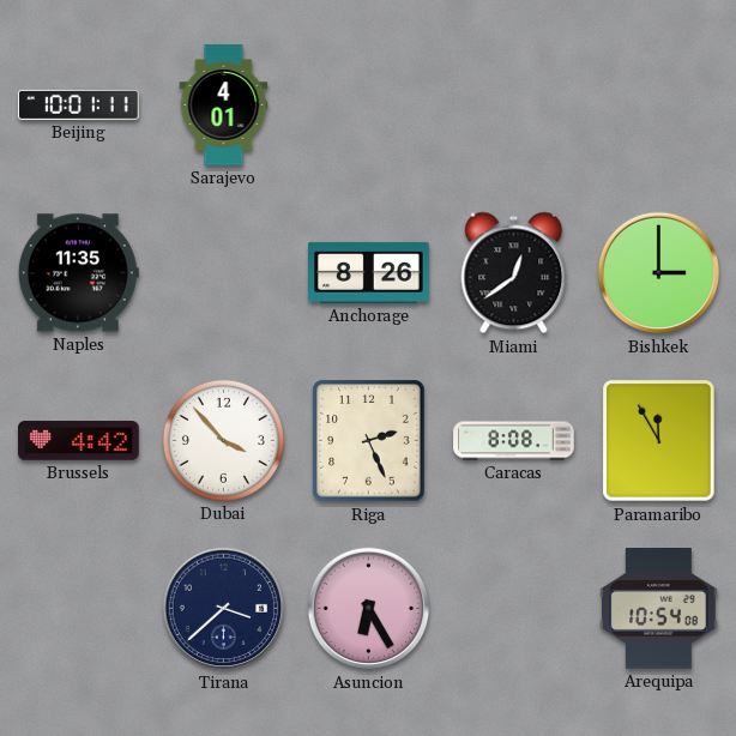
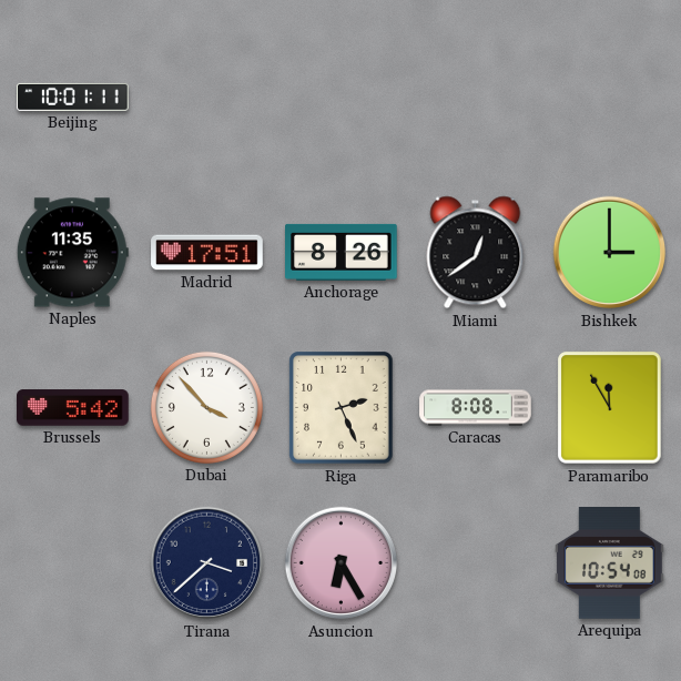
Sarajevo: 4:01 -> none (224, 105)
Madrid: none -> 17:51 (207, 253)
Brussels: 4:42 -> 5:42 (73, 408)
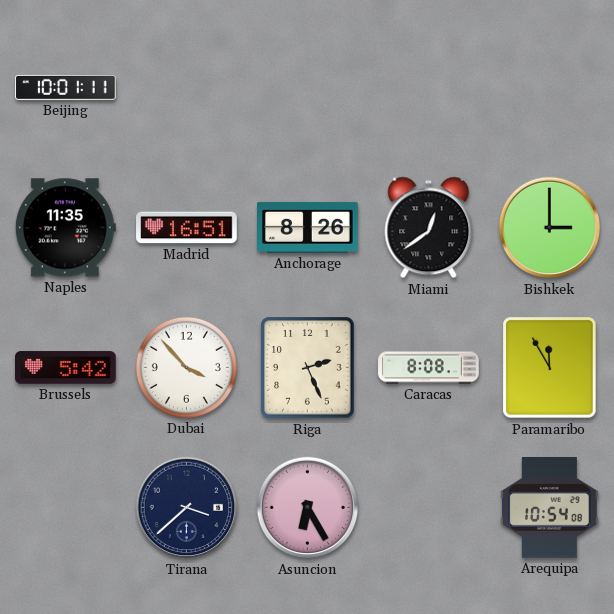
Madrid: 17:51 -> 16:51 (187, 228)
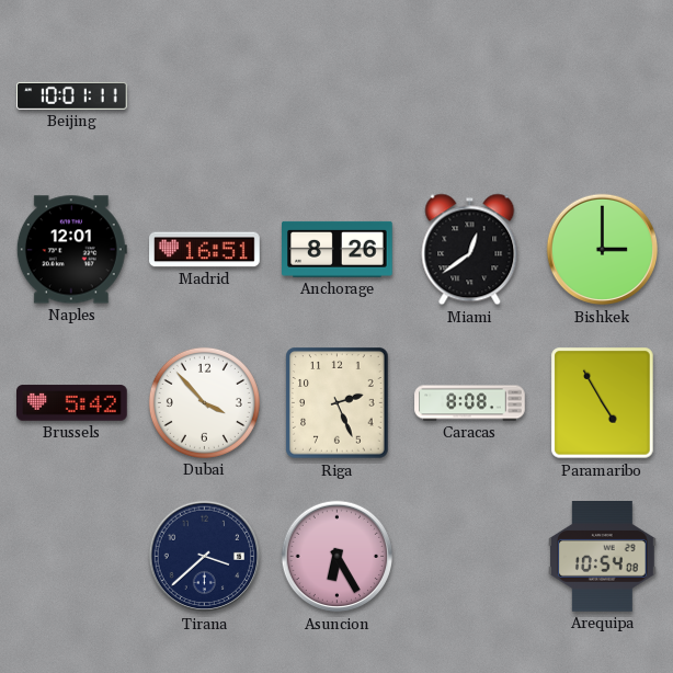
Naples: 11:35 -> 12:01 (71, 250)
Paramaribo: 11:55 -> 4:55 (603, 403)
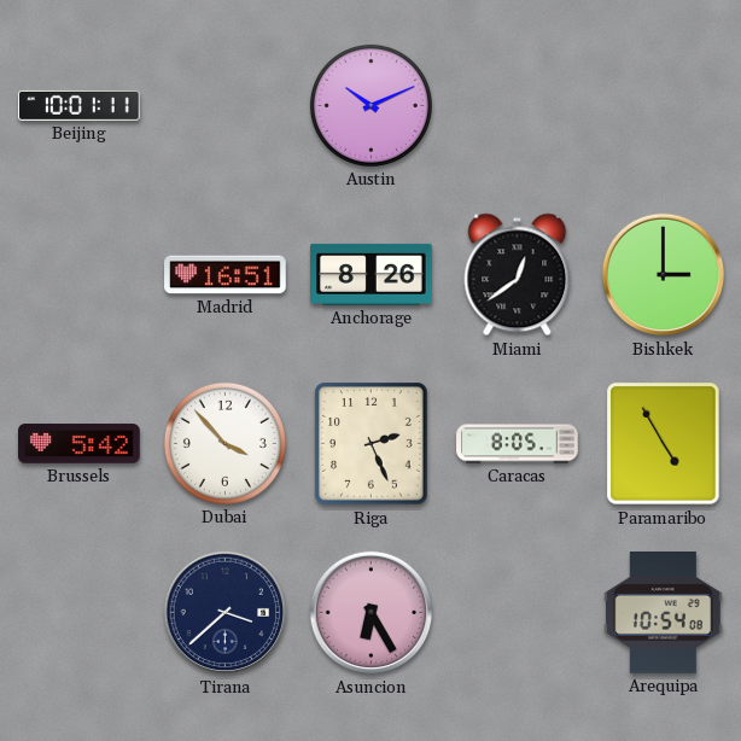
Austin: none -> 10:11 (370, 105)
Naples: 12:01 -> none (71, 250)
Caracas: 8:08 -> 8:05 (518, 444)
